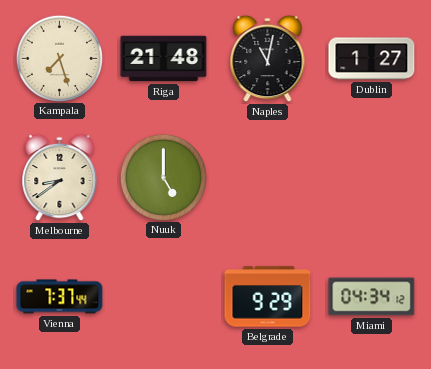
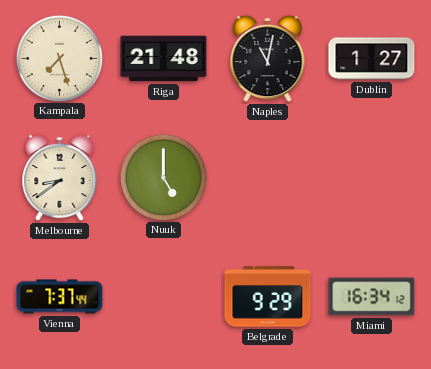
Miami: 04:34 -> 16:34 (372, 297)
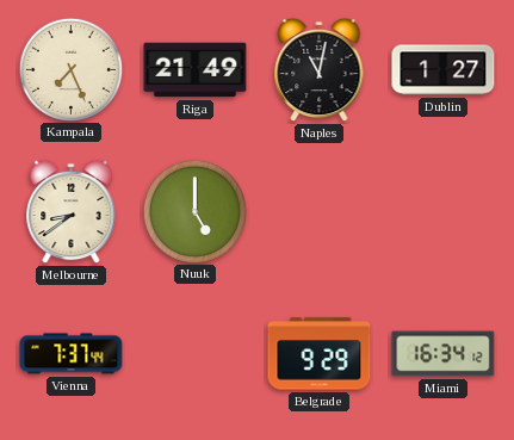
Kampala: 7:27 -> 7:26 (70, 69)
Riga: 21:48 -> 21:49 (196, 70)
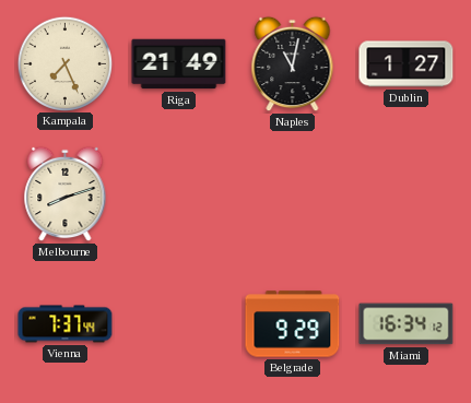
Melbourne: 8:39 -> 8:12 (66, 194)
Nuuk: 5:00 -> none (194, 211)
